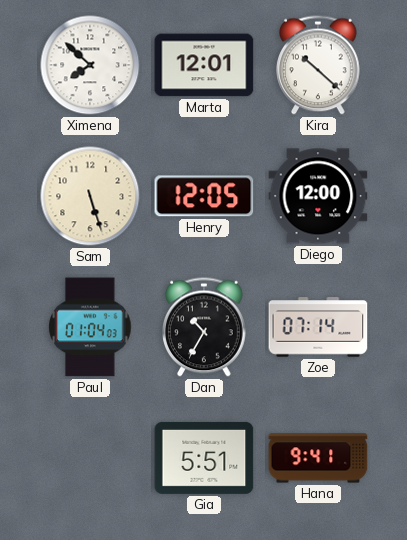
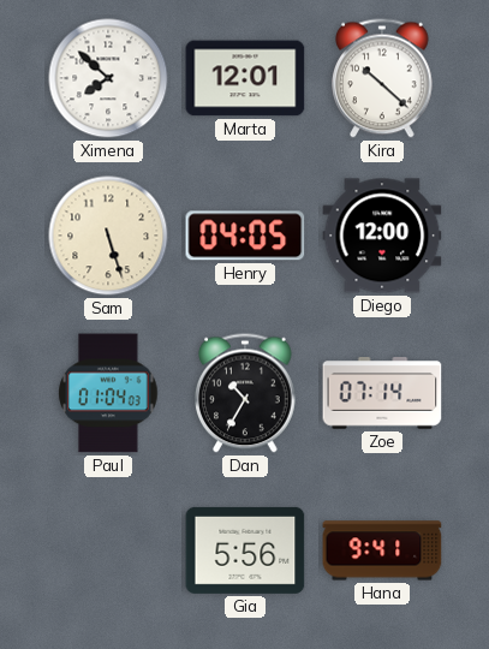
Henry: 12:05 -> 04:05 (245, 236)
Gia: 5:51 -> 5:56 (245, 550)
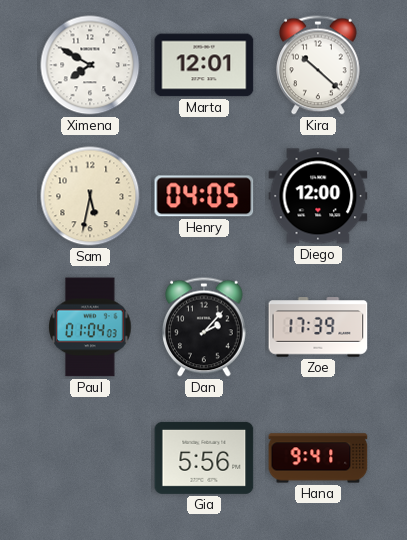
Ximena: 7:52 -> 7:50 (90, 65)
Sam: 5:27 -> 5:32 (90, 196)
Dan: 10:35 -> 2:07 (205, 327)
Zoe: 07:14 -> 17:39 (318, 327)
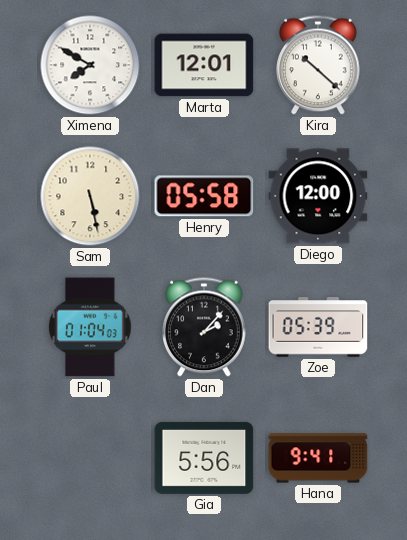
Sam: 5:32 -> 5:28 (90, 196)
Henry: 04:05 -> 05:58 (204, 196)
Zoe: 17:39 -> 05:39 (318, 327)
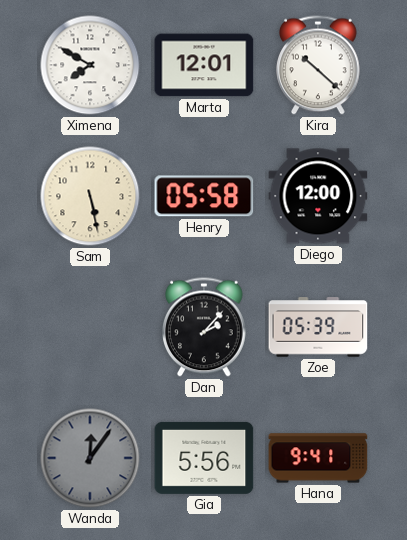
Paul: 01:04 -> none (90, 327)
Wanda: none -> 12:06 (90, 458)
